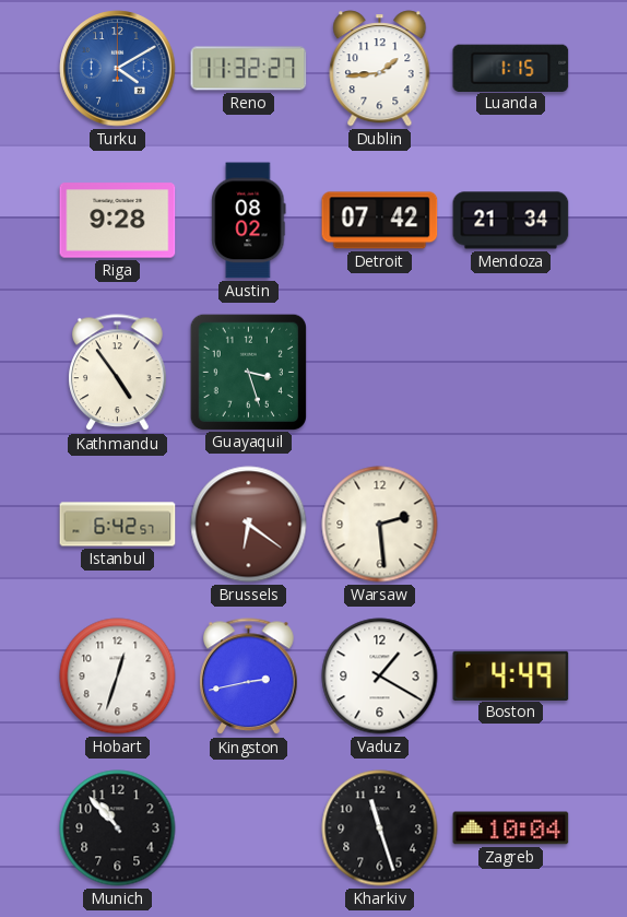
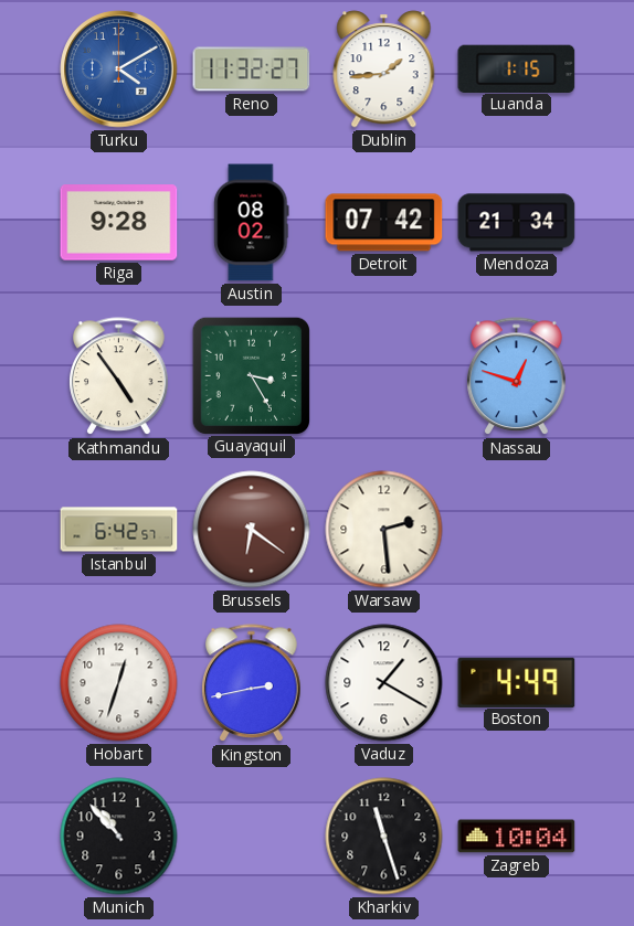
Guayaquil: 3:27 -> 3:25 (251, 375)
Nassau: none -> 12:48 (517, 376)
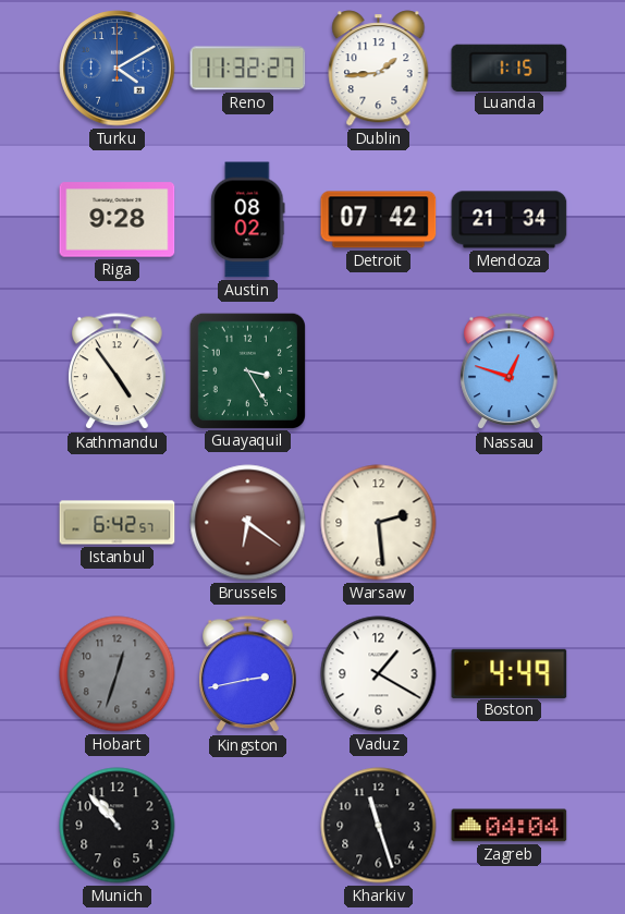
Hobart dial: white -> grey (118, 674)
Zagreb: 10:04 -> 04:04 (510, 826)
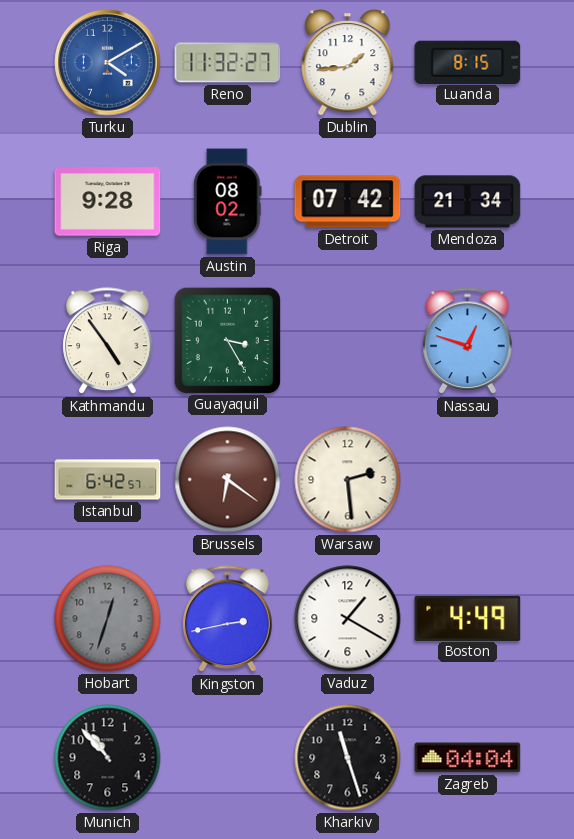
Luanda: 1:15 -> 8:15 (468, 62)
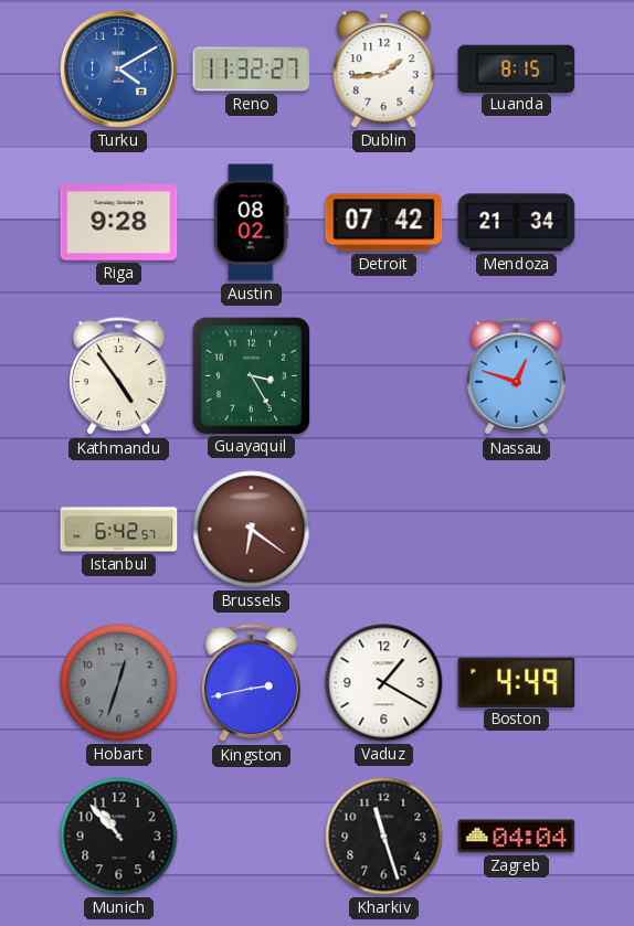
Warsaw: 2:29 -> none (348, 480)
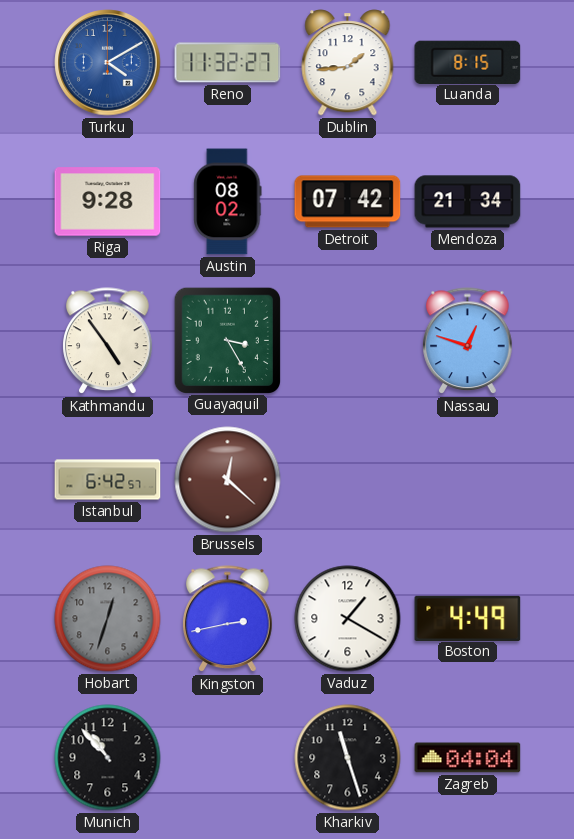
Brussels: 6:21 -> 12:22 (228, 480)
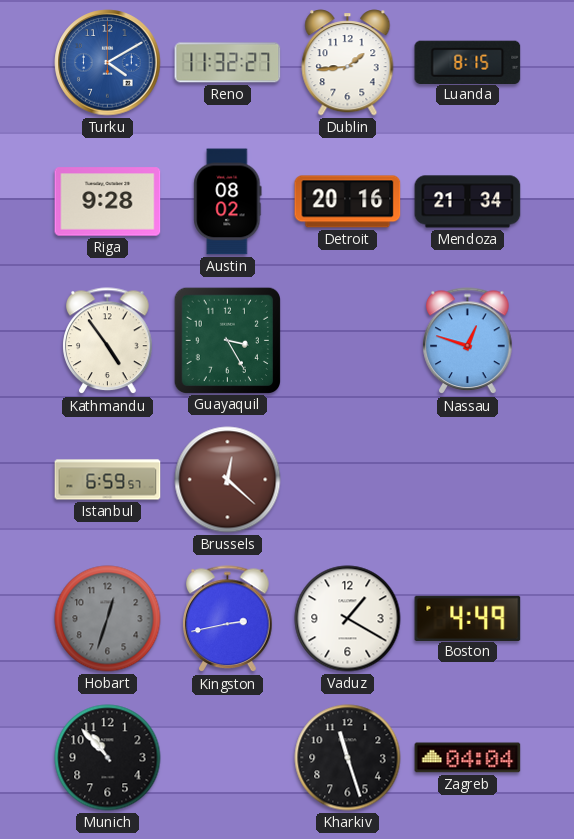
Detroit: 07:42 -> 20:16 (348, 202)
Istanbul: 6:42 -> 6:59 (108, 480)
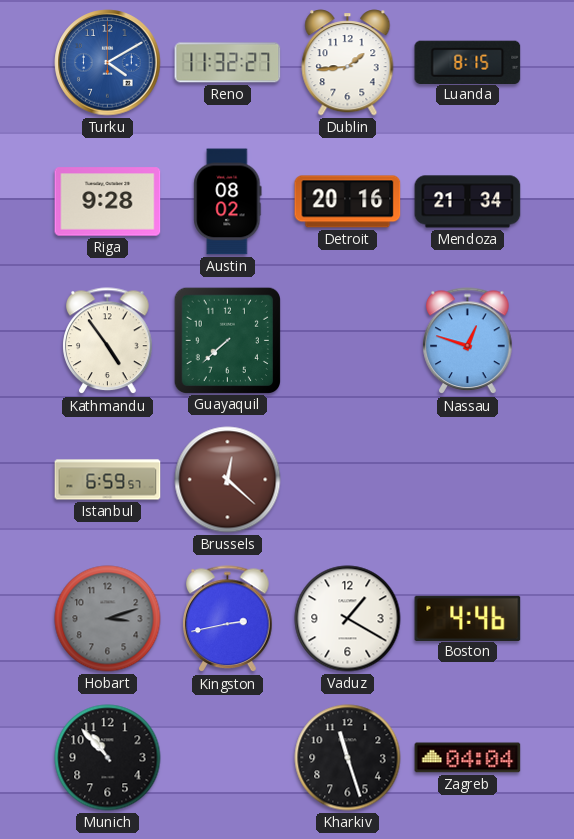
Guayaquil: 3:25 -> 7:38 (227, 340)
Hobart: 12:33 -> 3:12 (108, 619)
Boston: 4:49 -> 4:46 (468, 618)
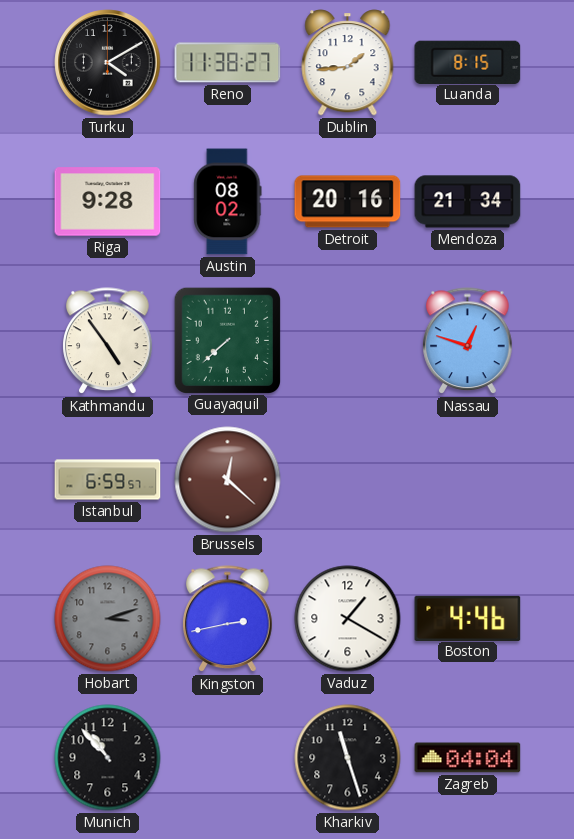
Turku dial: blue -> black (108, 63)
Reno: 11:32 -> 11:38 (228, 63)
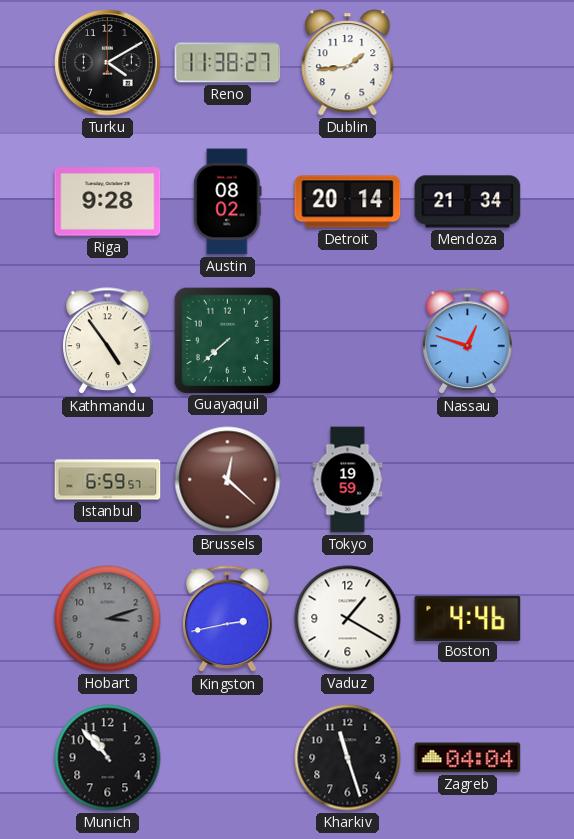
Luanda: 8:15 -> none (468, 62)
Detroit: 20:16 -> 20:14 (348, 202)
Tokyo: none -> 19:59 (348, 480)
